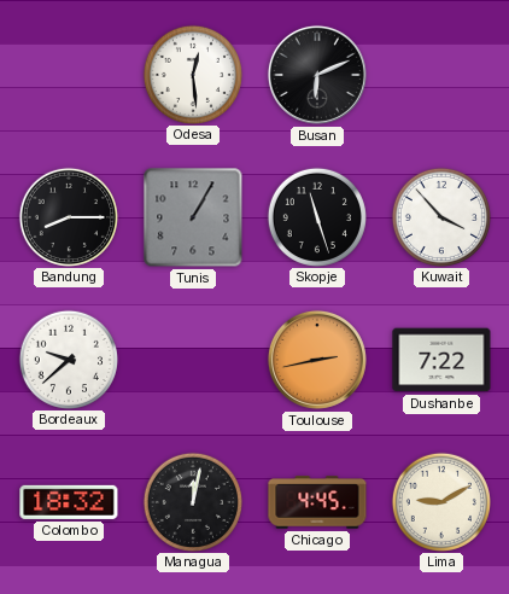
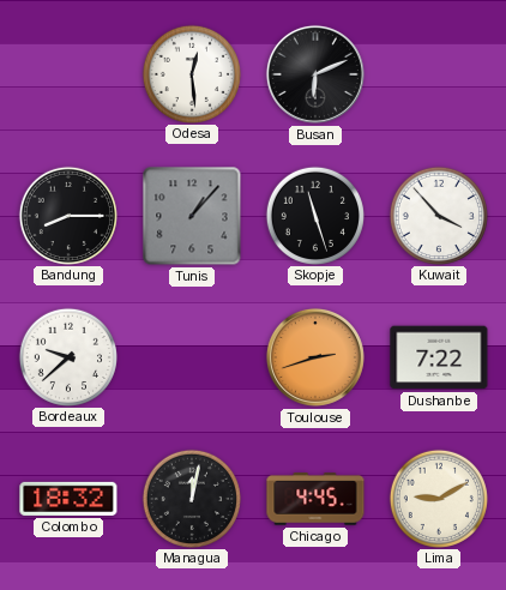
Tunis: 1:05 -> 1:07 (192, 216)
Toulouse: 2:43 -> 2:42 (315, 357)
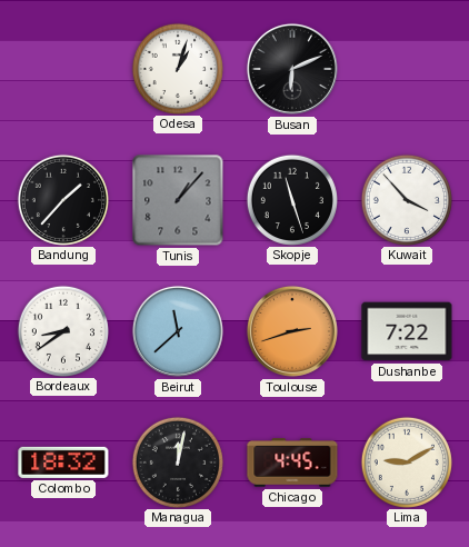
Odesa: 12:29 -> 1:03 (177, 68)
Bandung: 8:15 -> 1:37 (62, 199)
Bordeaux: 9:38 -> 8:39 (62, 330)
Beirut: none -> 11:38 (178, 331)
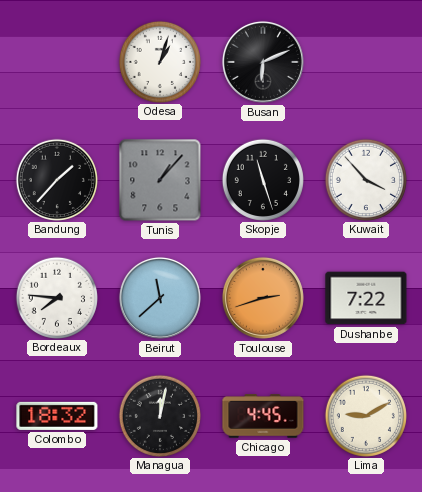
Bordeaux: 8:39 -> 7:46 (56, 297)
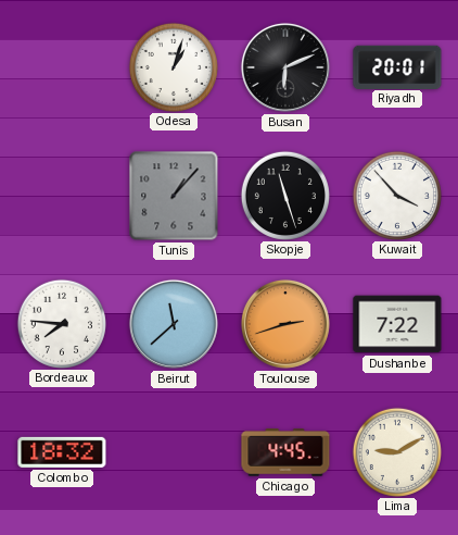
Riyadh: none -> 20:01 (397, 66)
Bandung: 1:37 -> none (56, 179)
Managua: 12:02 -> none (159, 415)
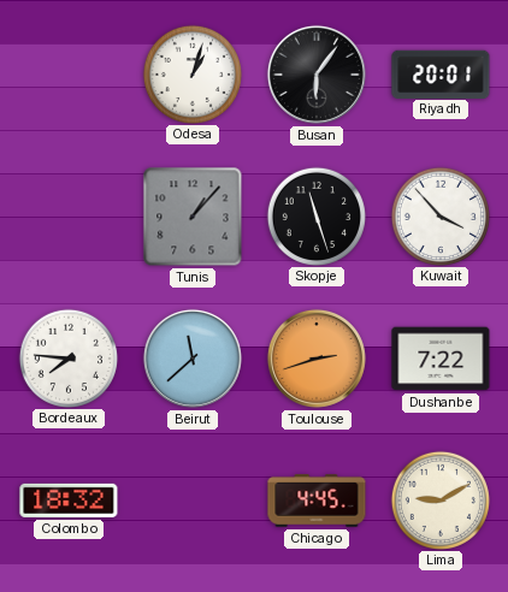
Busan: 6:11 -> 6:06 (317, 75)
